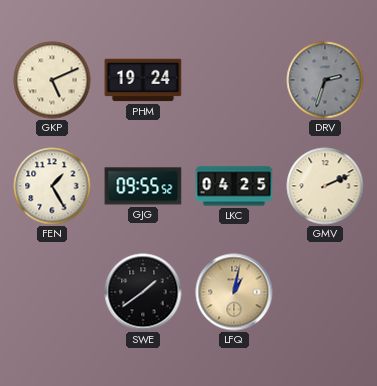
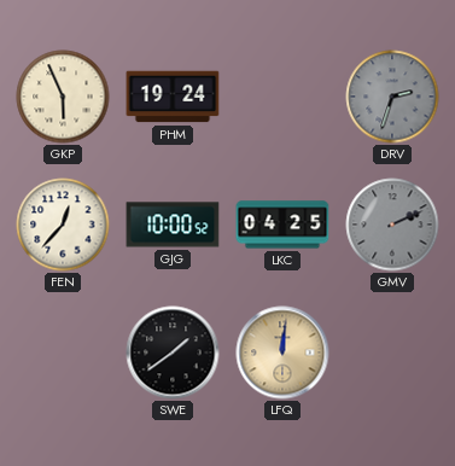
GKP: 5:11 -> 5:56 (63, 97)
FEN: 1:25 -> 12:37 (63, 225)
GJG: 09:55 -> 10:00 (173, 225)
GMV dial: cream -> grey (392, 225)
LFQ: 1:02 -> 12:01 (282, 353)
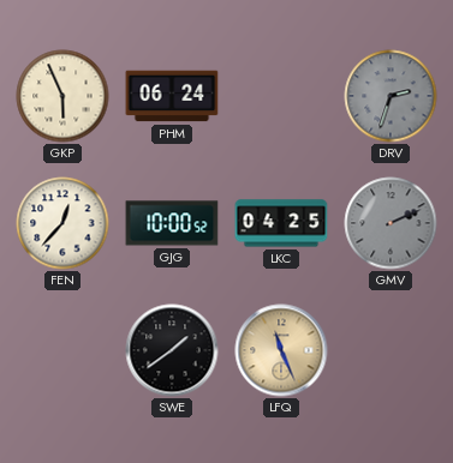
PHM: 19:24 -> 06:24 (172, 96)
LFQ: 12:01 -> 11:26 (281, 350)
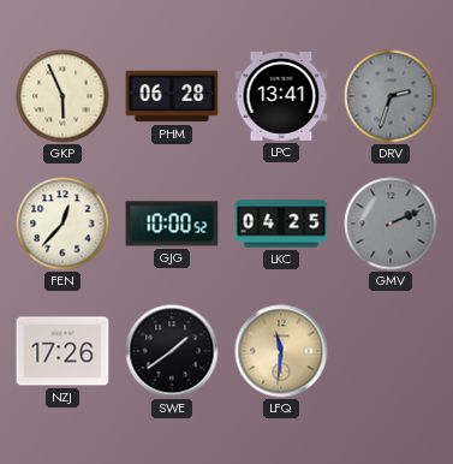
PHM: 06:24 -> 06:28 (172, 96)
LPC: none -> 13:41 (281, 96)
NZJ: none -> 17:26 (62, 351)
LFQ: 11:26 -> 11:31 (281, 351)
